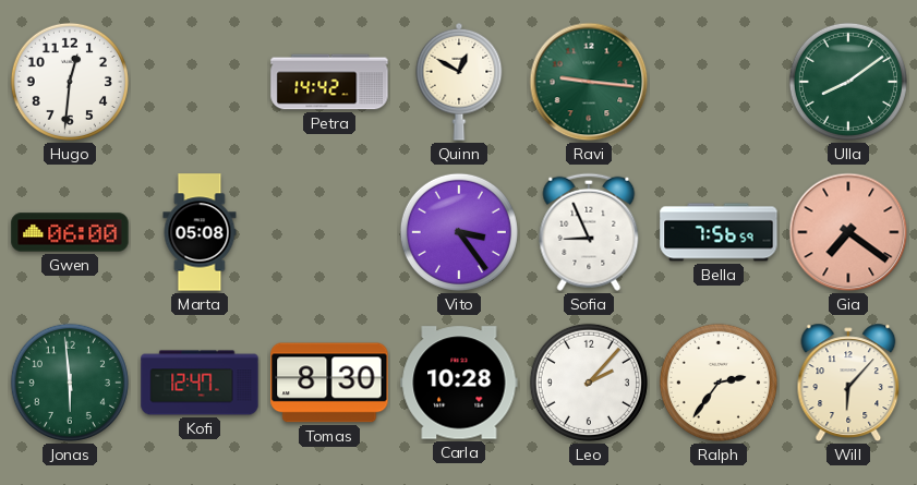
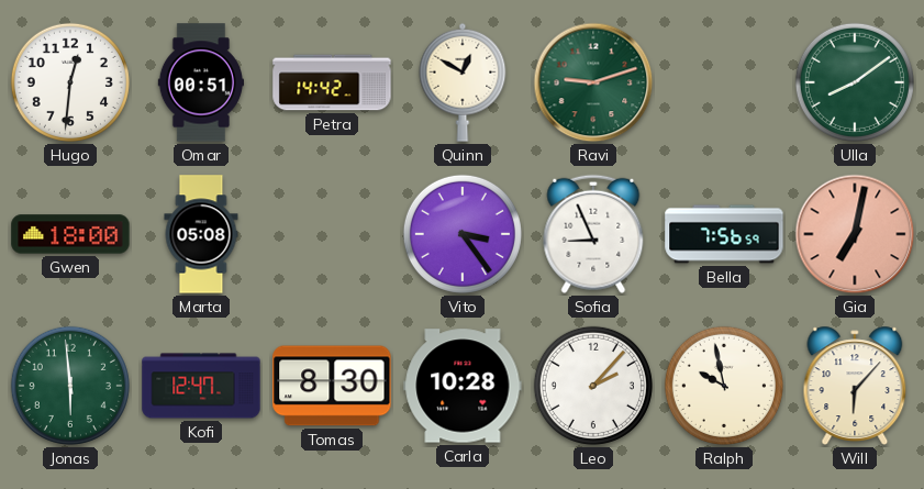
Omar: none -> 00:51 (200, 82)
Ravi: 9:16 -> 9:12 (593, 82)
Gwen: 06:00 -> 18:00 (70, 234)
Gia: 7:21 -> 7:02 (855, 234)
Ralph: 2:36 -> 9:58 (724, 386)
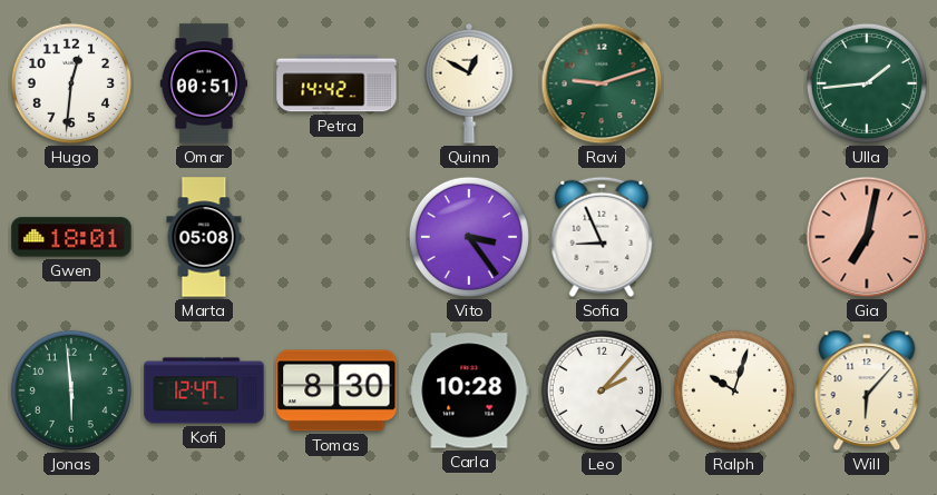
Ulla: 8:09 -> 1:44 (867, 83)
Gwen: 18:00 -> 18:01 (71, 237)
Bella: 7:56 -> none (724, 234)
Ralph: 9:58 -> 10:03 (734, 390)
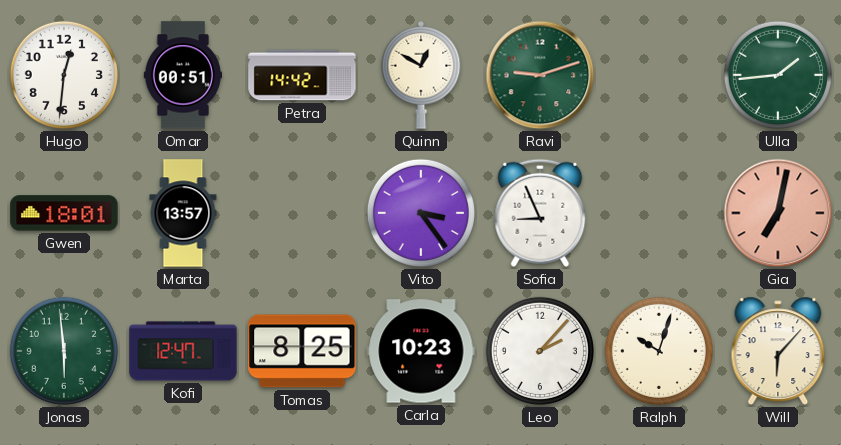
Marta: 05:08 -> 13:57 (183, 213)
Tomas: 8:30 -> 8:25 (302, 351)
Carla: 10:28 -> 10:23 (421, 351)
